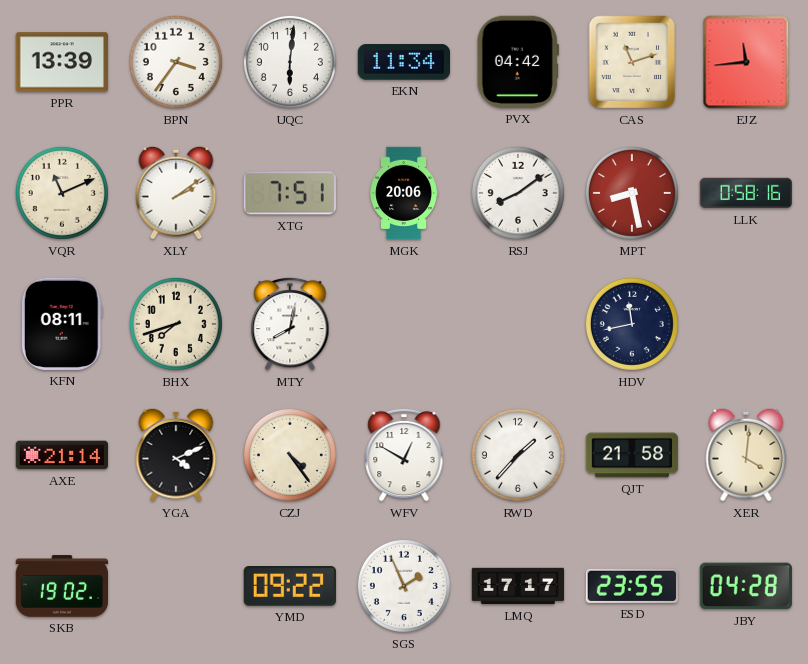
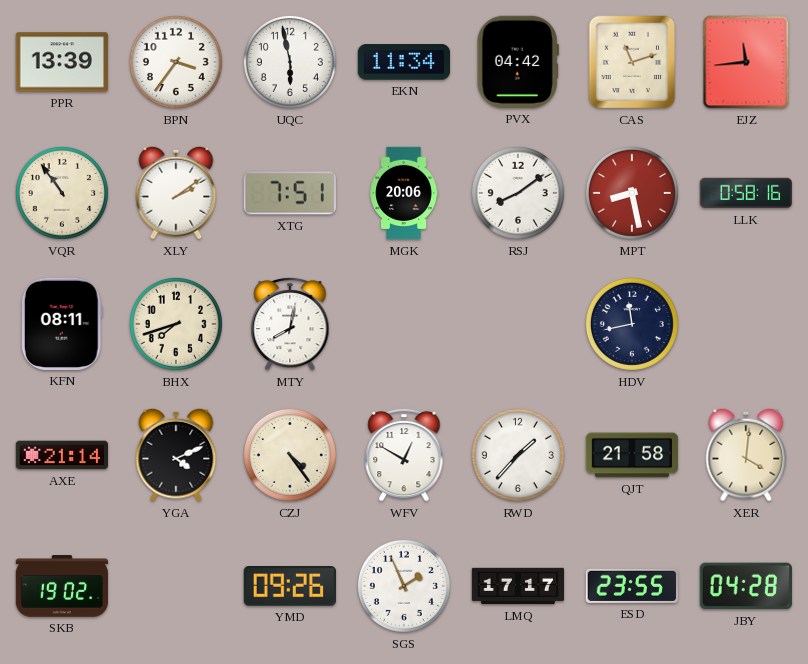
UQC: 6:01 -> 5:58 (290, 62)
VQR: 11:11 -> 10:54 (62, 193)
YMD: 09:22 -> 09:26 (290, 587)
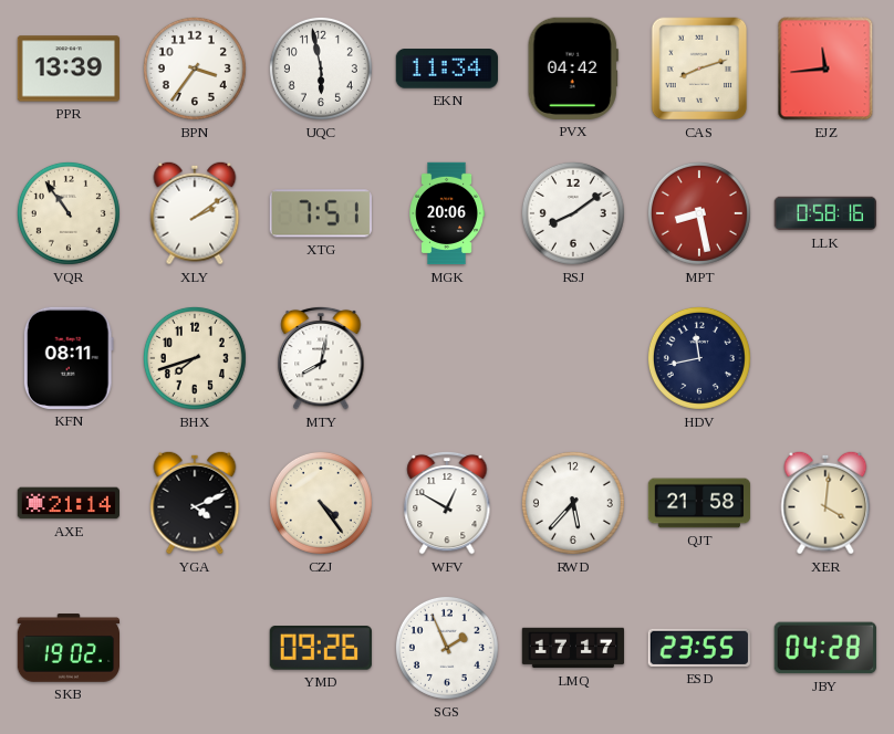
CAS: 11:12 -> 8:12 (699, 69)
RWD: 1:37 -> 5:37 (573, 503)
